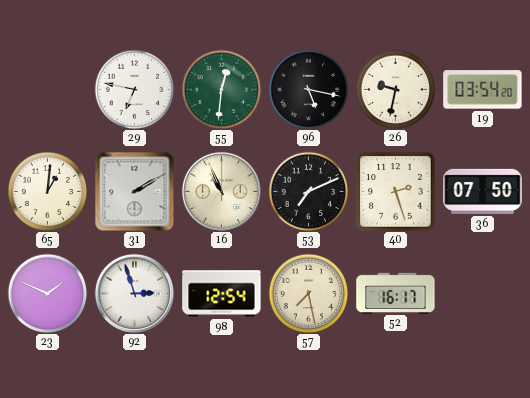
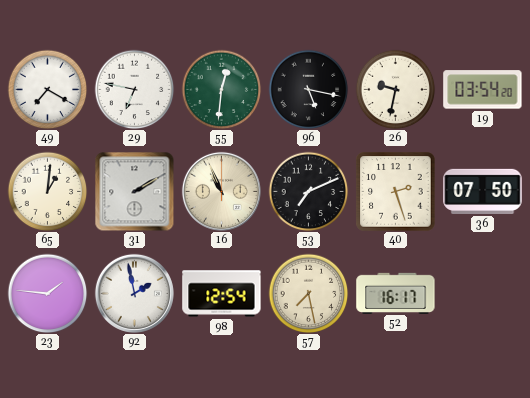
49: none -> 7:20 (47, 89)
23: 1:49 -> 1:46 (47, 293)
92: 2:57 -> 1:58 (134, 293)
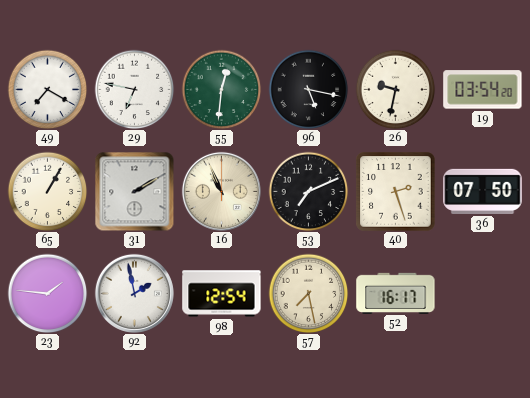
65: 1:01 -> 1:05 (47, 191)
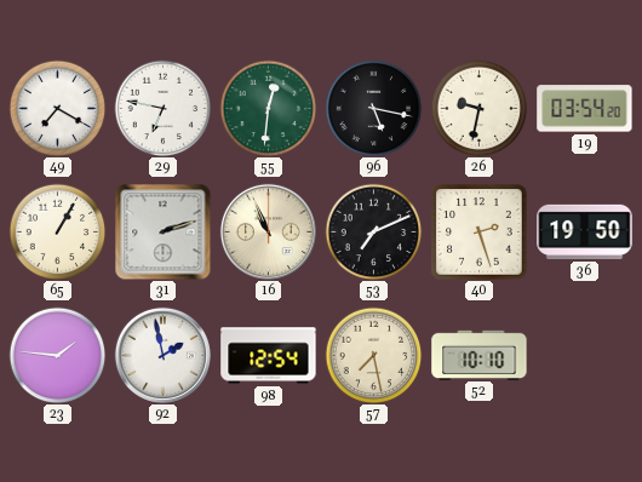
31: 2:10 -> 2:12 (162, 231)
36: 07:50 -> 19:50 (585, 231)
52: 16:17 -> 10:10 (480, 355)
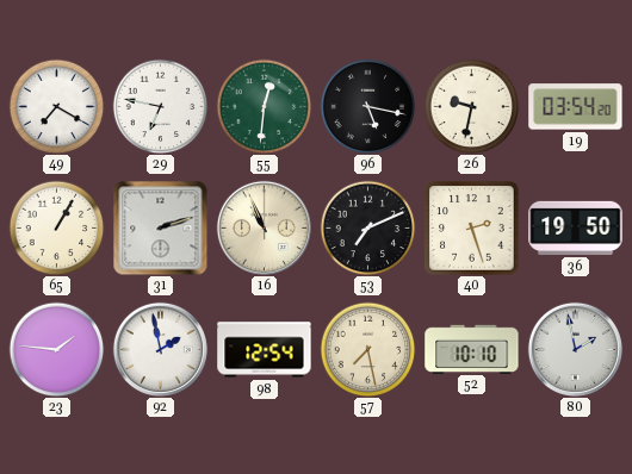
80: none -> 1:58 (575, 349)
